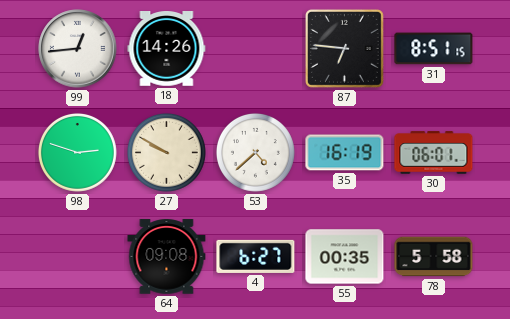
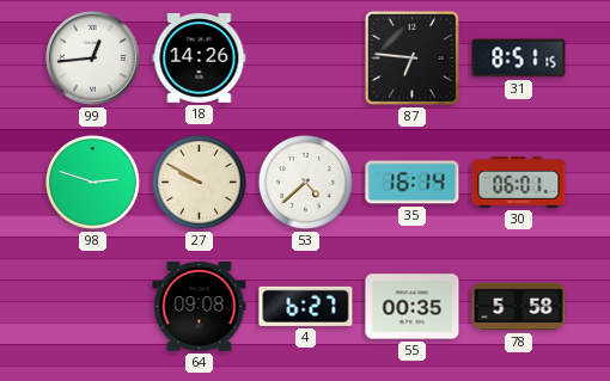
35: 16:19 -> 16:14 (413, 183)
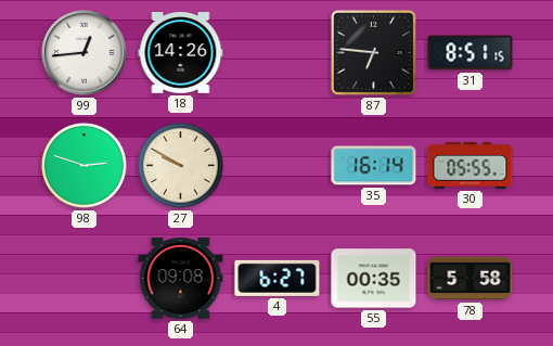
53: 4:38 -> none (305, 182)
30: 06:01 -> 05:55 (471, 166)
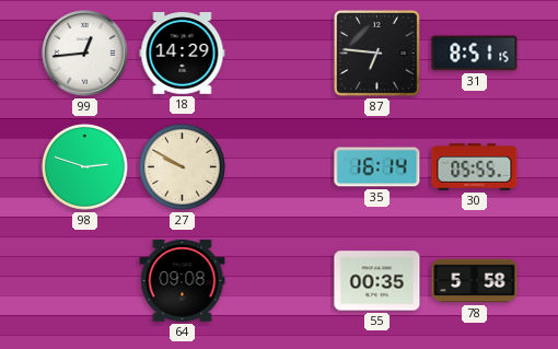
18: 14:26 -> 14:29 (183, 54)
4: 6:27 -> none (278, 278)
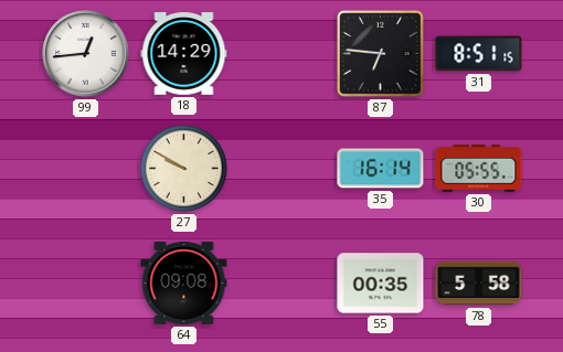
98: 2:48 -> none (84, 166)
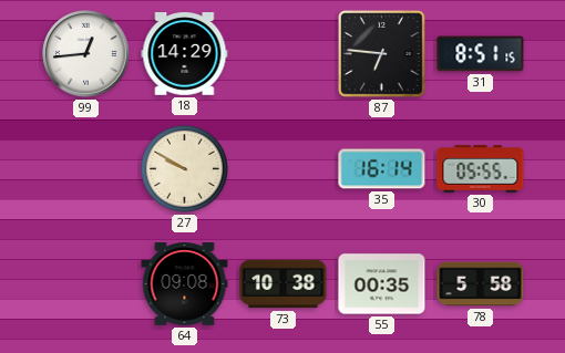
73: none -> 10:38 (284, 284)
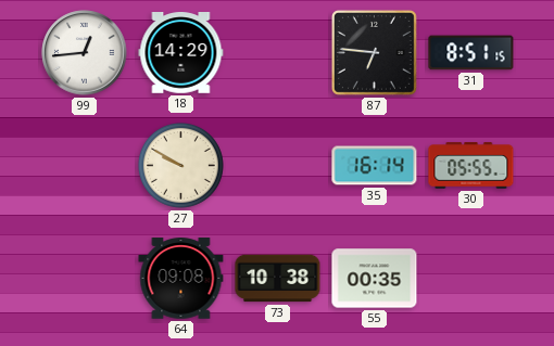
78: 5:58 -> none (481, 284)
